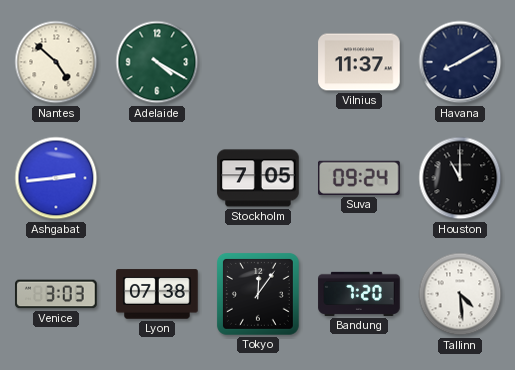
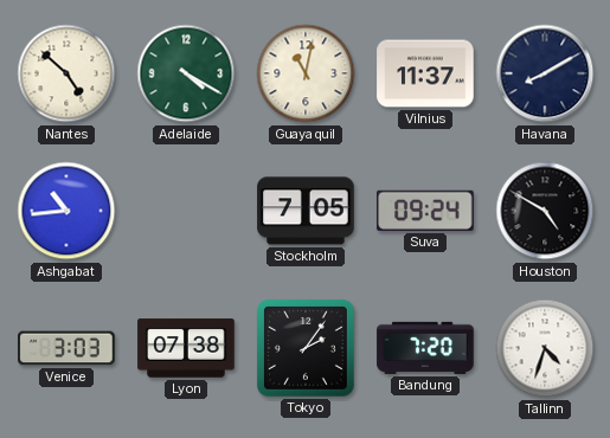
Guayaquil: none -> 11:02 (306, 73)
Ashgabat: 2:44 -> 10:44 (66, 211)
Houston: 11:00 -> 4:50 (545, 211)
Tokyo: 12:06 -> 2:06 (306, 348)
Tallinn: 4:29 -> 4:33 (545, 348)
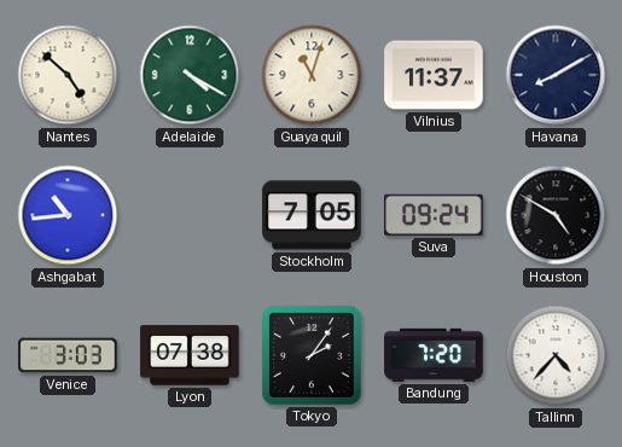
Guayaquil: 11:02 -> 11:03 (312, 75)
Tallinn: 4:33 -> 4:37 (556, 355)
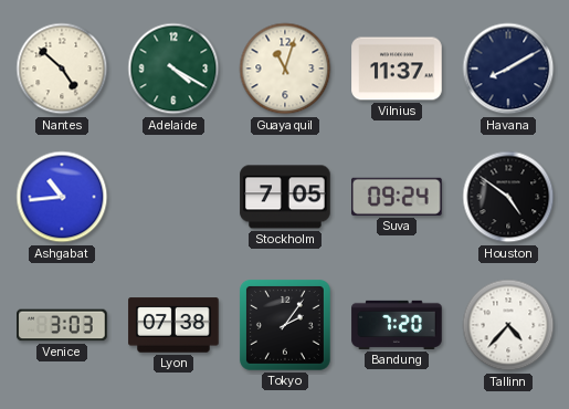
Houston: 4:50 -> 4:51 (508, 197)
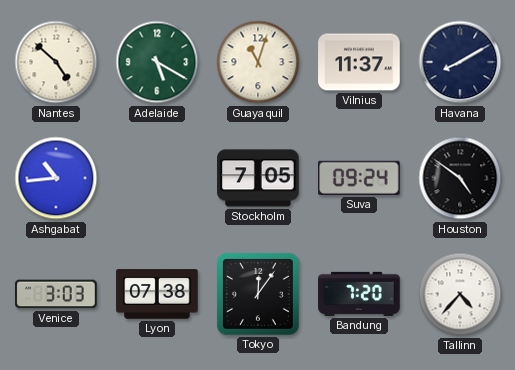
Adelaide: 4:20 -> 5:20 (157, 62)
Tokyo: 2:06 -> 12:06 (258, 294)
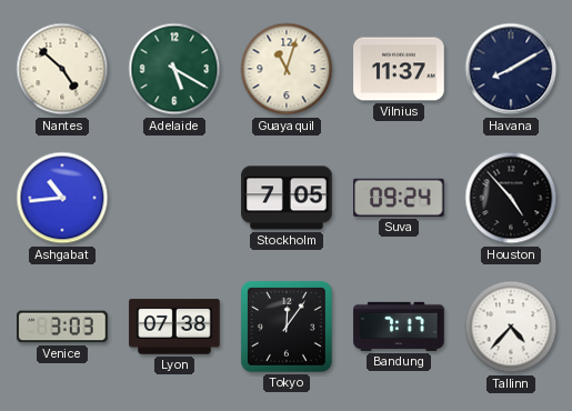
Houston: 4:51 -> 4:53 (511, 198)
Bandung: 7:20 -> 7:17 (399, 327)
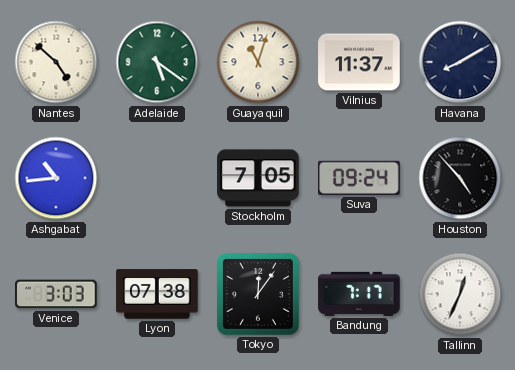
Adelaide: 5:20 -> 5:21 (157, 62)
Tallinn: 4:37 -> 12:34 (460, 294)
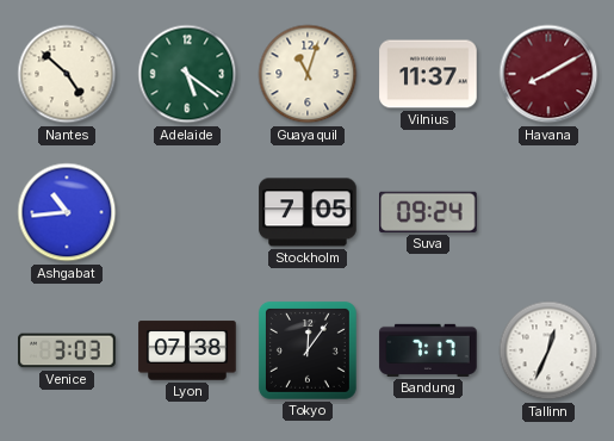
Havana dial: navy -> burgundy (548, 74)
Houston: 4:53 -> none (460, 178)
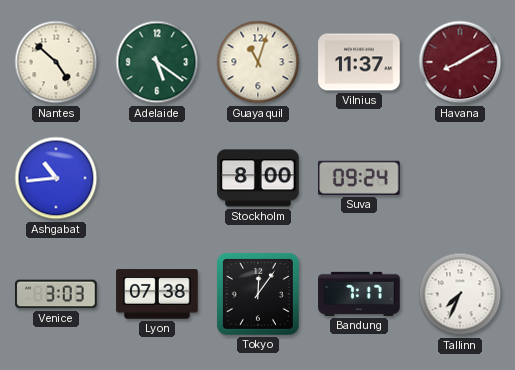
Stockholm: 7:05 -> 8:00 (258, 178)
Tallinn: 12:34 -> 7:34 (460, 294)
